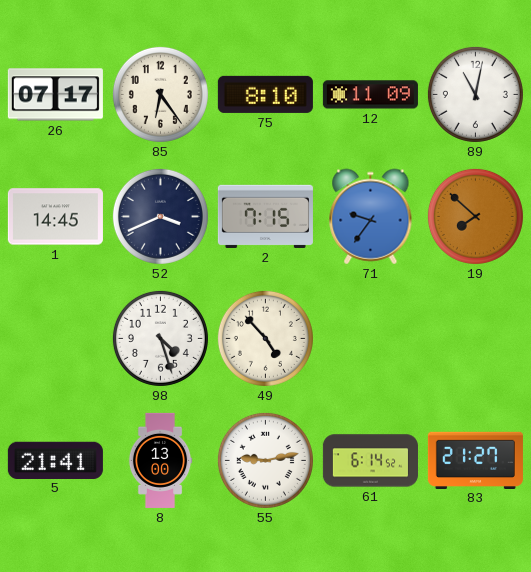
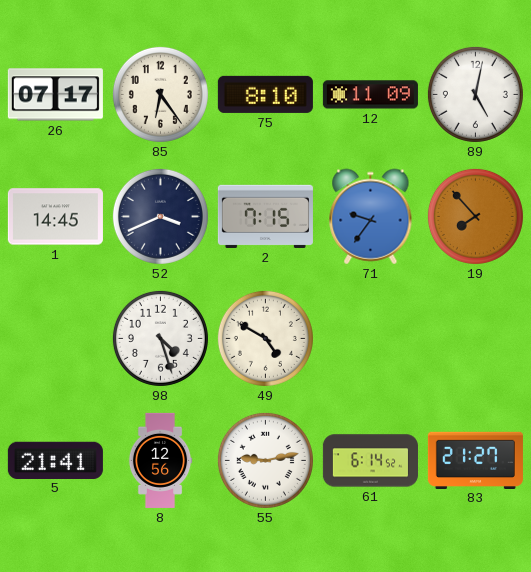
89: 11:02 -> 5:02 (475, 94)
19: 7:52 -> 7:53 (475, 216)
49: 4:53 -> 4:50 (265, 338)
8: 13:00 -> 12:56 (160, 460)
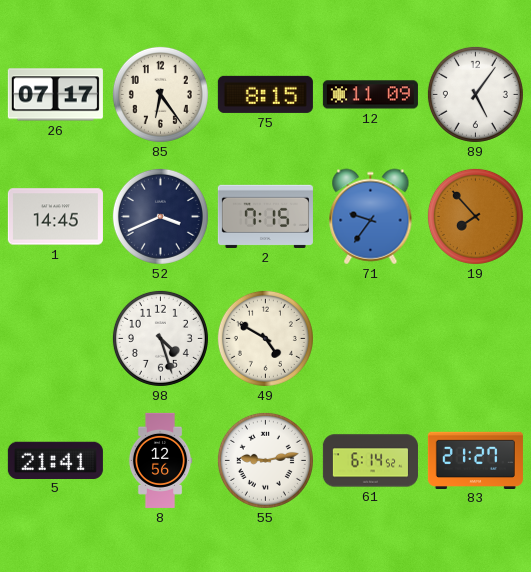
75: 8:10 -> 8:15 (265, 94)
89: 5:02 -> 5:06 (475, 94)
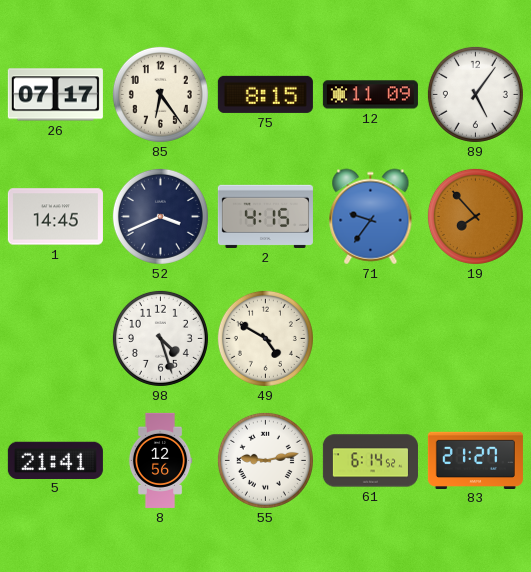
2: 7:15 -> 4:15 (265, 216)
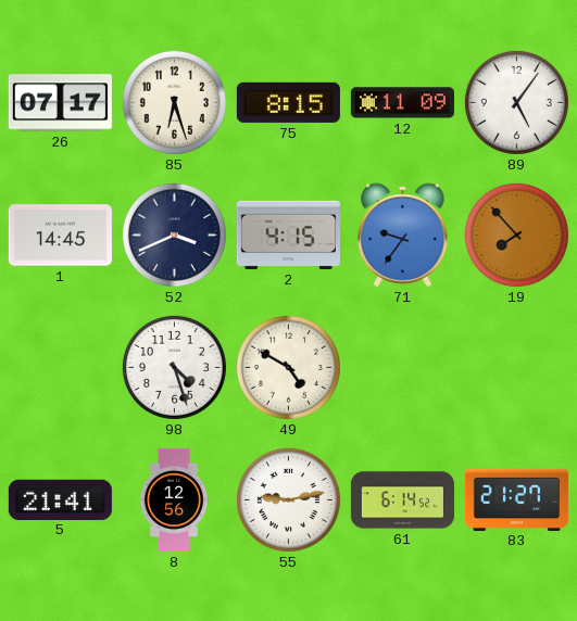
85: 6:24 -> 6:27 (174, 102)
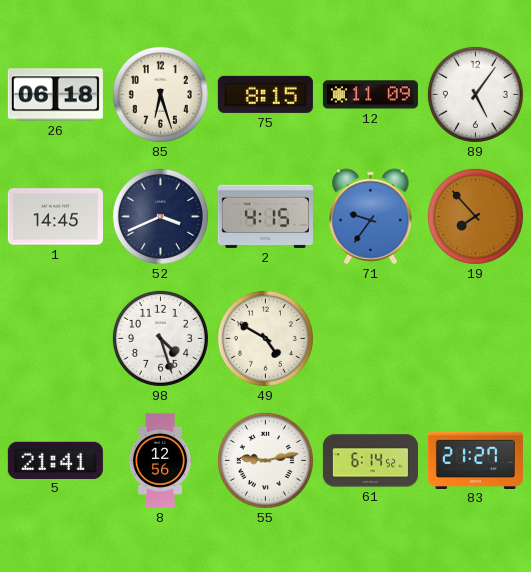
26: 07:17 -> 06:18 (55, 95)
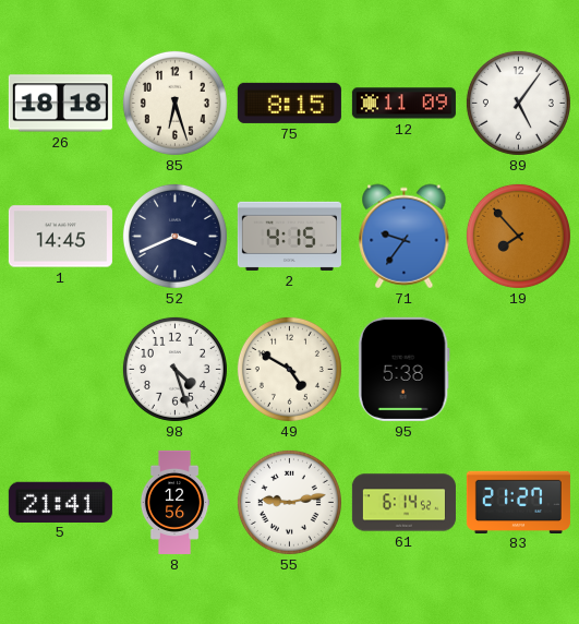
26: 06:18 -> 18:18 (60, 104)
95: none -> 5:38 (403, 369)
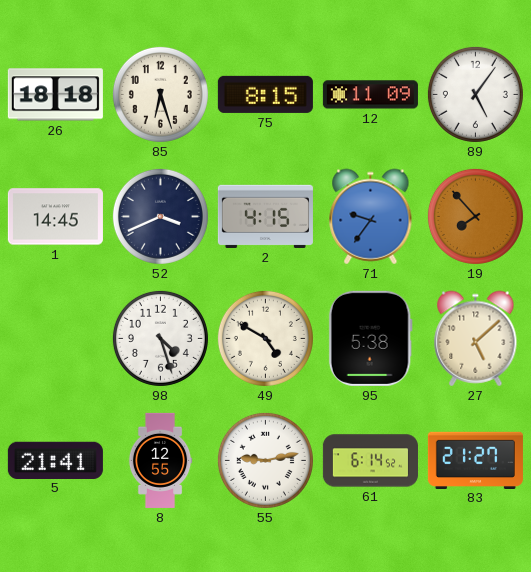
27: none -> 5:08 (476, 339)
8: 12:56 -> 12:55 (160, 460)
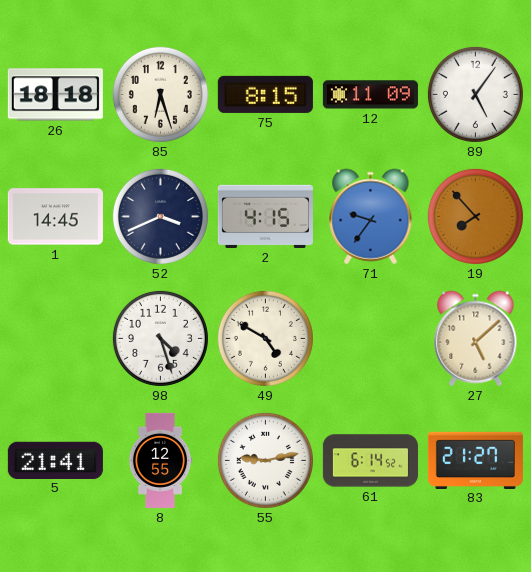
95: 5:38 -> none (370, 338)
